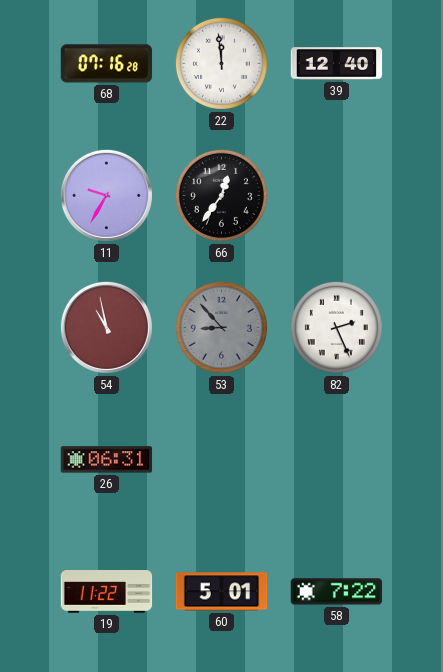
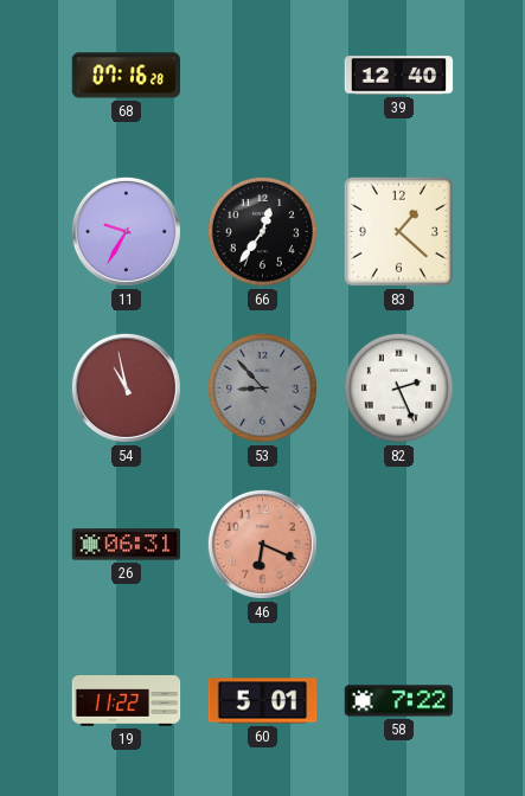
22: 11:59 -> none (221, 63)
83: none -> 1:22 (398, 231)
46: none -> 6:19 (262, 544)
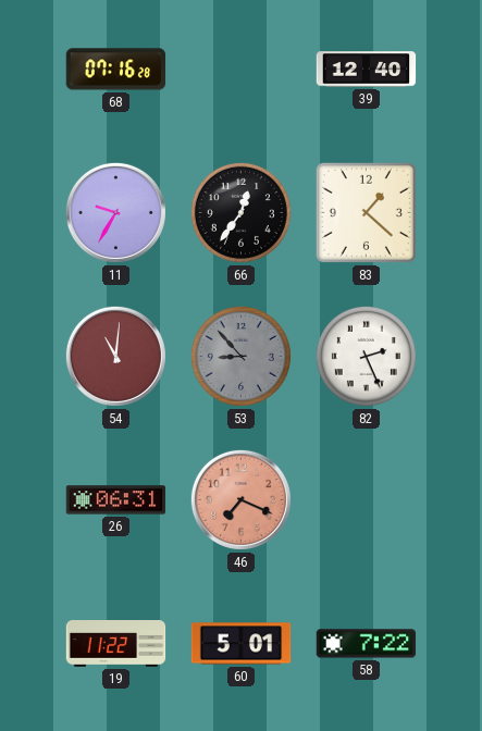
54: 10:58 -> 11:01 (115, 356)
46: 6:19 -> 7:19 (240, 499)
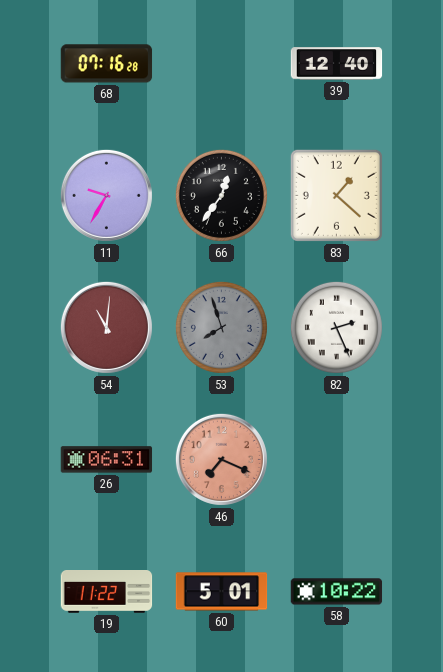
53: 8:53 -> 7:57 (221, 327)
58: 7:22 -> 10:22 (337, 592)
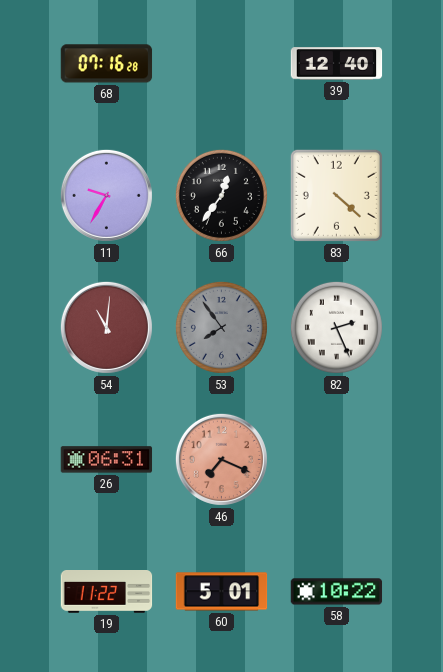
83: 1:22 -> 4:22 (336, 195)
53: 7:57 -> 7:54 (221, 327)
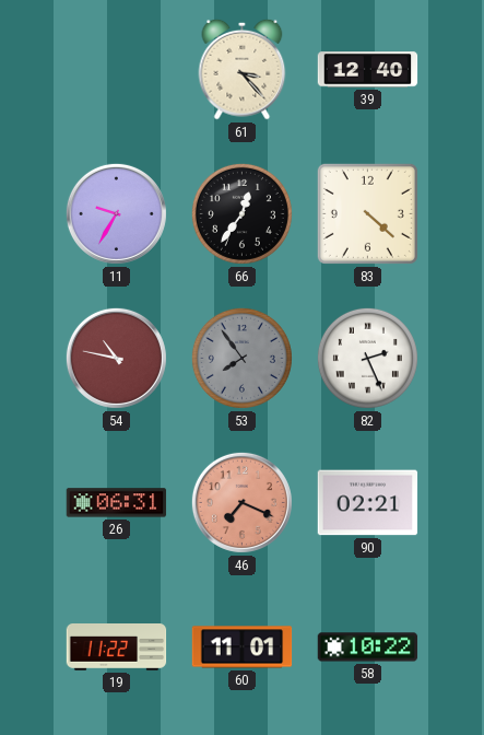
68: 07:16 -> none (107, 64)
61: none -> 3:23 (243, 69)
54: 11:01 -> 10:47 (116, 358)
90: none -> 02:21 (368, 503)
60: 5:01 -> 11:01 (243, 647)
